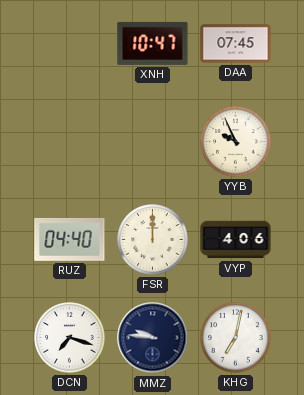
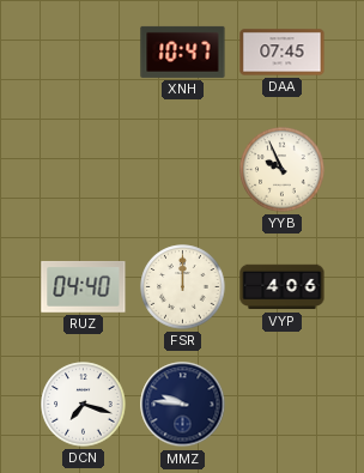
KHG: 7:02 -> none (236, 338)
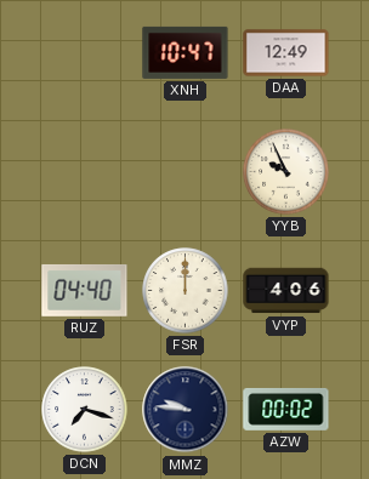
DAA: 07:45 -> 12:49 (286, 53)
AZW: none -> 00:02 (286, 409)
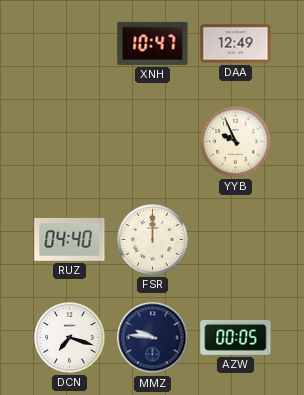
VYP: 4:06 -> none (286, 291)
AZW: 00:02 -> 00:05 (236, 337)
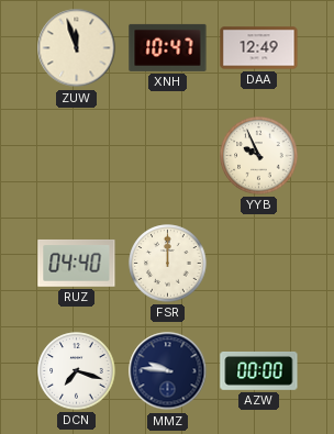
ZUW: none -> 11:57 (77, 48)
AZW: 00:05 -> 00:00 (259, 370)
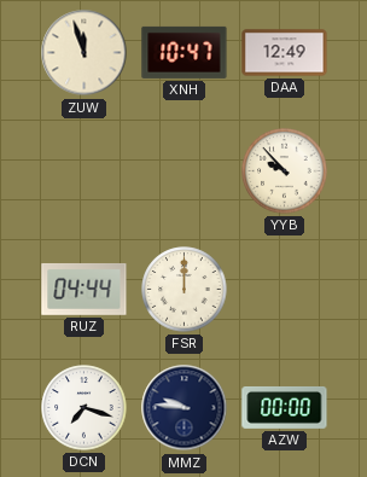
YYB: 9:56 -> 9:53 (285, 171)
RUZ: 04:40 -> 04:44 (85, 289)
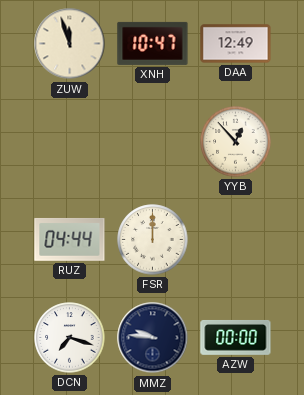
YYB: 9:53 -> 12:53 (236, 142)
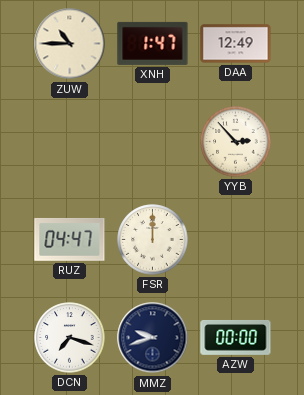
ZUW: 11:57 -> 10:45 (70, 44)
XNH: 10:47 -> 1:47 (153, 43)
YYB: 12:53 -> 2:53 (236, 142)
RUZ: 04:44 -> 04:47 (70, 239)
MMZ: 9:46 -> 9:42 (153, 338)
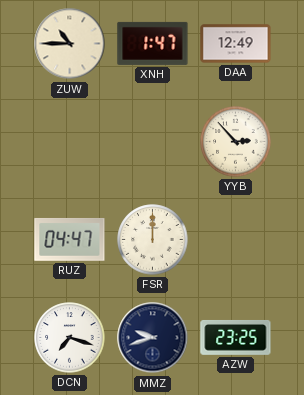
AZW: 00:00 -> 23:25 (236, 337)
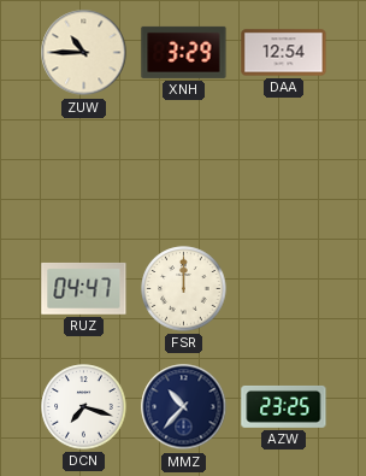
XNH: 1:47 -> 3:29 (184, 52)
DAA: 12:49 -> 12:54 (284, 53)
YYB: 2:53 -> none (236, 142)
MMZ: 9:42 -> 10:37 (184, 407)
